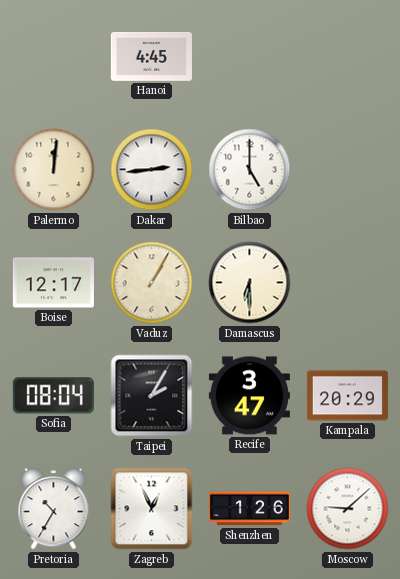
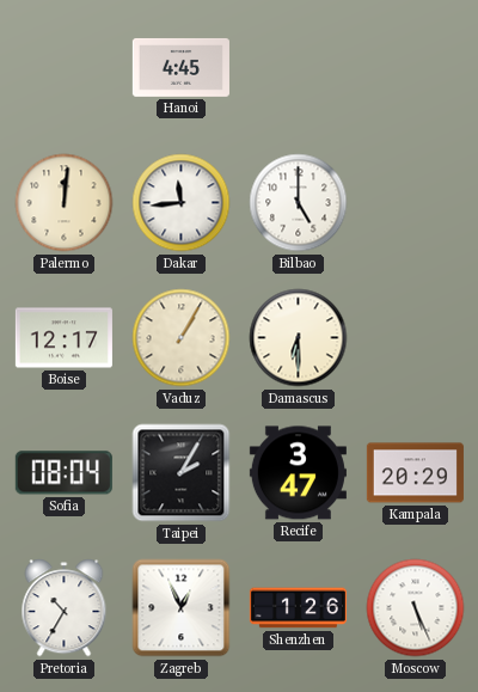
Dakar: 2:44 -> 11:44 (182, 203)
Moscow: 9:08 -> 5:26 (416, 608)
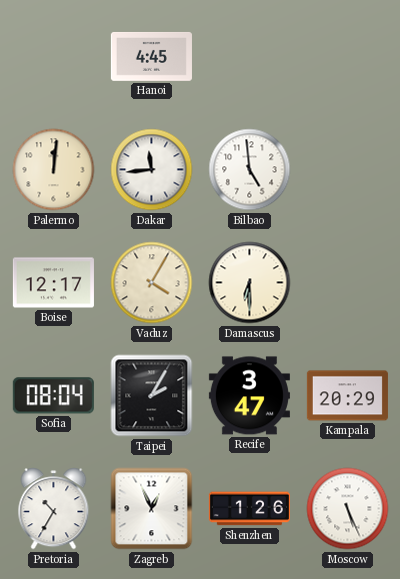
Bilbao: 5:00 -> 4:59 (250, 170)
Vaduz: 1:05 -> 4:05 (152, 283)
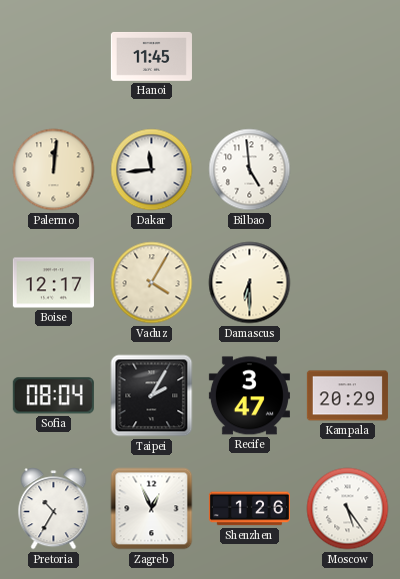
Hanoi: 4:45 -> 11:45 (151, 56)
Moscow: 5:26 -> 5:24 (348, 509)
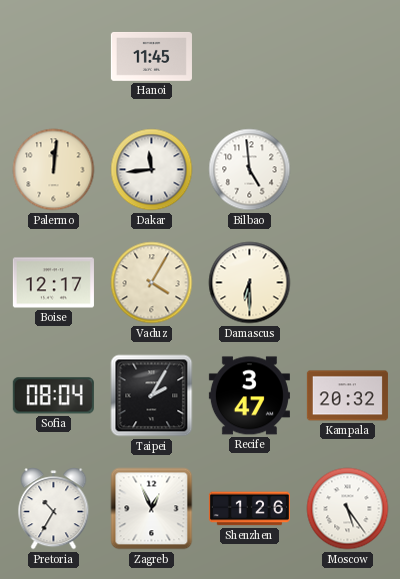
Kampala: 20:29 -> 20:32 (347, 396)
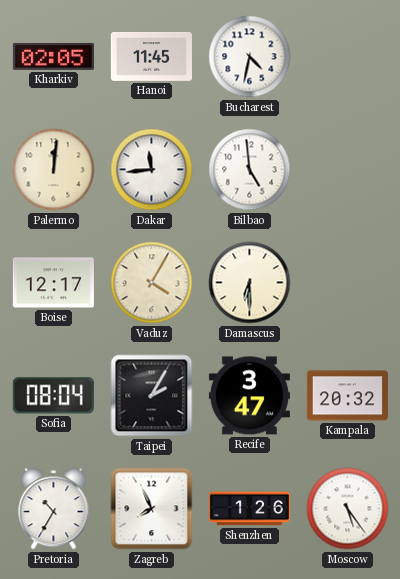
Kharkiv: none -> 02:05 (53, 56)
Bucharest: none -> 4:32 (250, 57)
Zagreb: 12:56 -> 7:56 (152, 509)
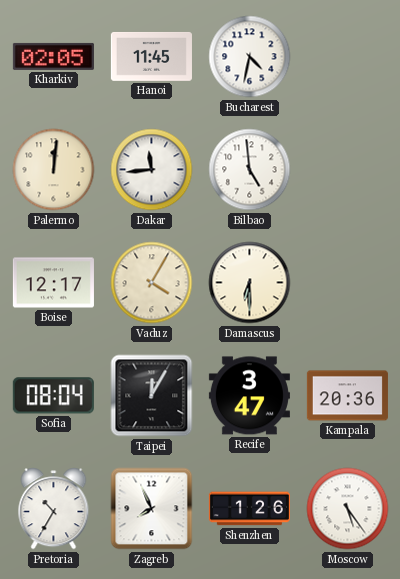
Taipei: 2:05 -> 12:05 (152, 396)
Kampala: 20:32 -> 20:36 (347, 396)
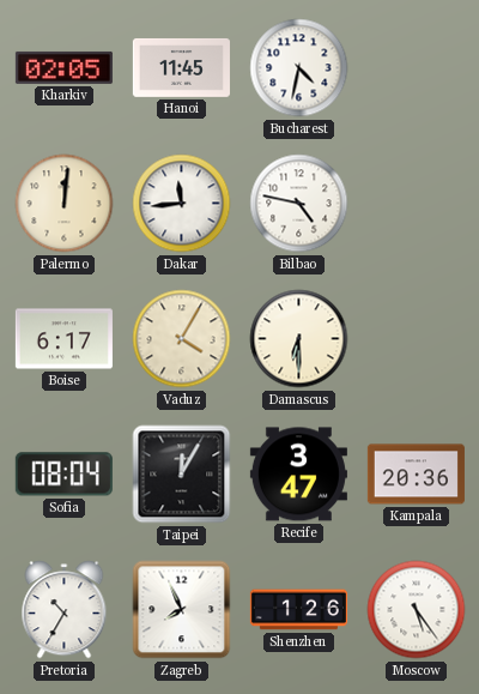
Bilbao: 4:59 -> 4:47 (299, 204)
Boise: 12:17 -> 6:17 (63, 339)
